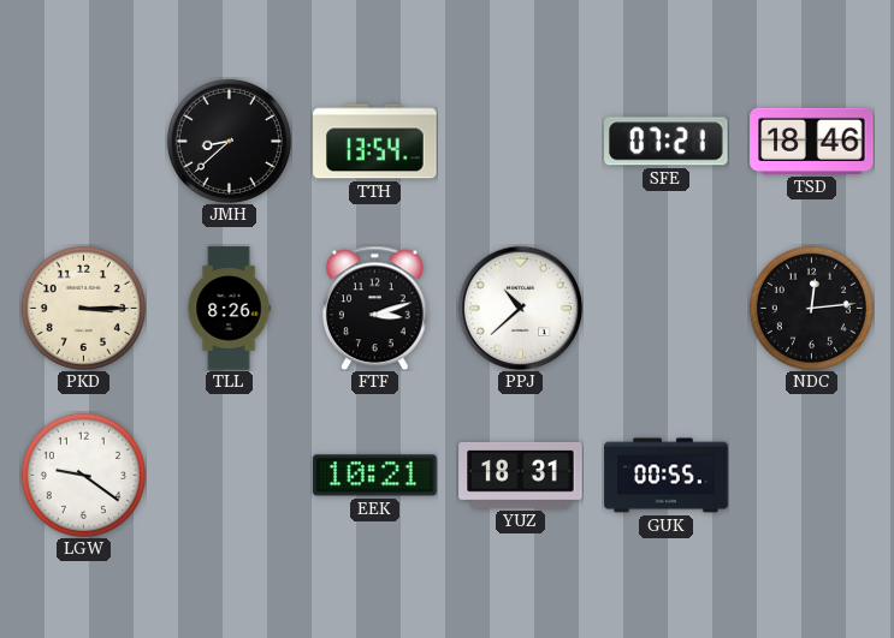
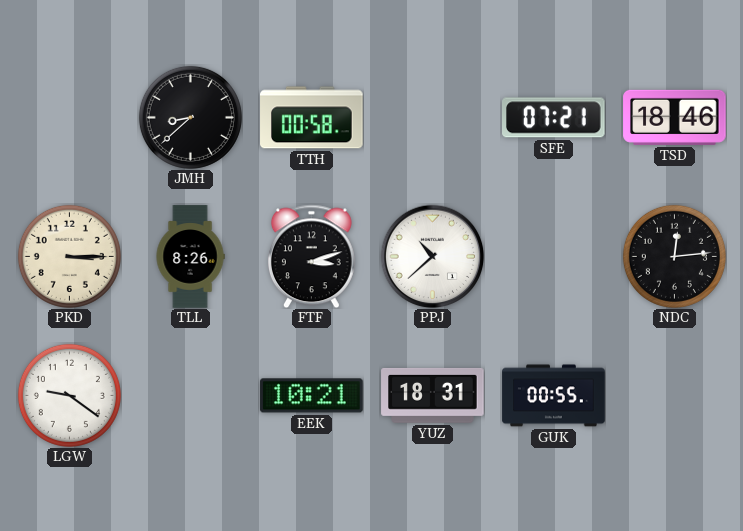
TTH: 13:54 -> 00:58 (312, 118)
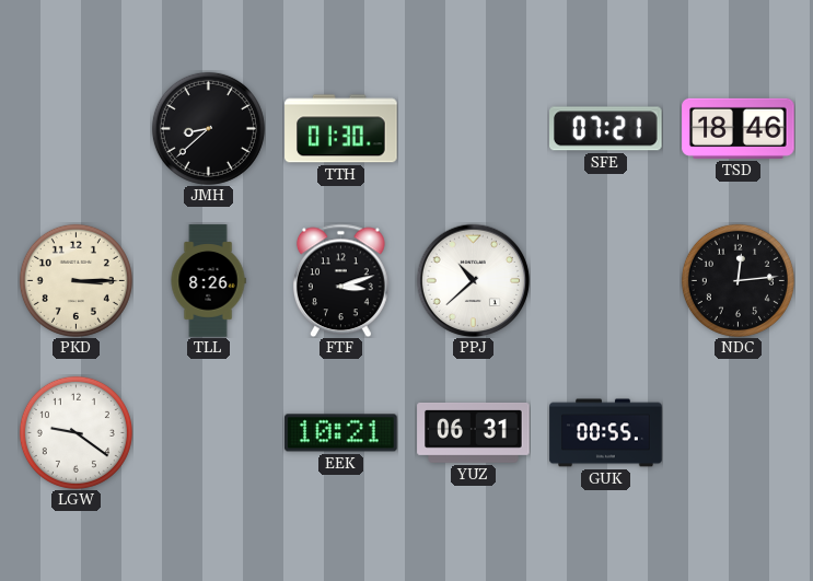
TTH: 00:58 -> 01:30 (341, 129)
YUZ: 18:31 -> 06:31 (474, 432)
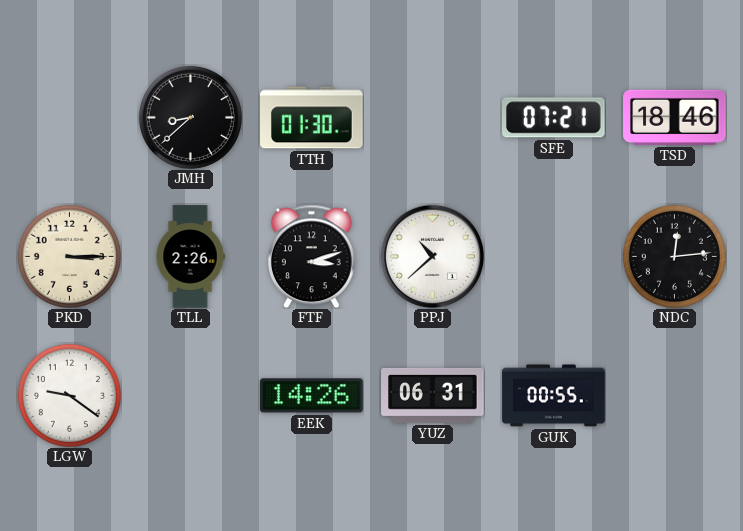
TLL: 8:26 -> 2:26 (190, 257)
EEK: 10:21 -> 14:26 (312, 396)
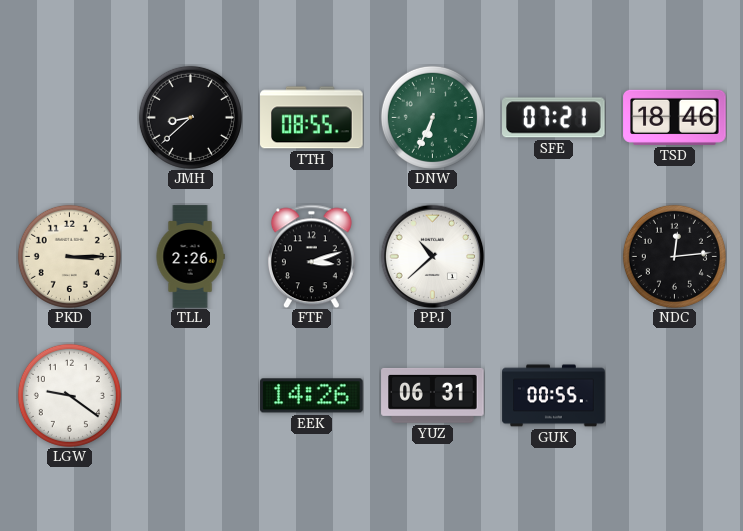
TTH: 01:30 -> 08:55 (312, 118)
DNW: none -> 6:34 (432, 117)
